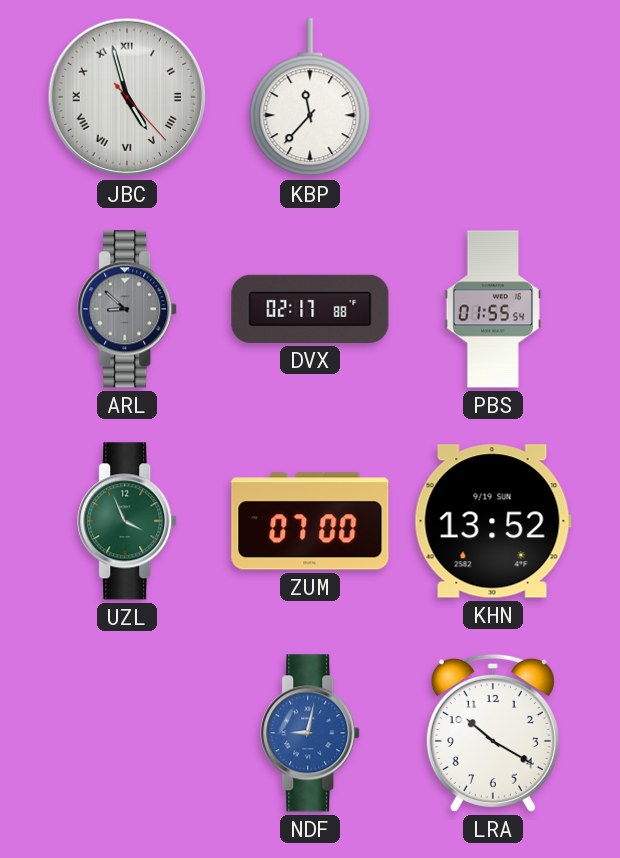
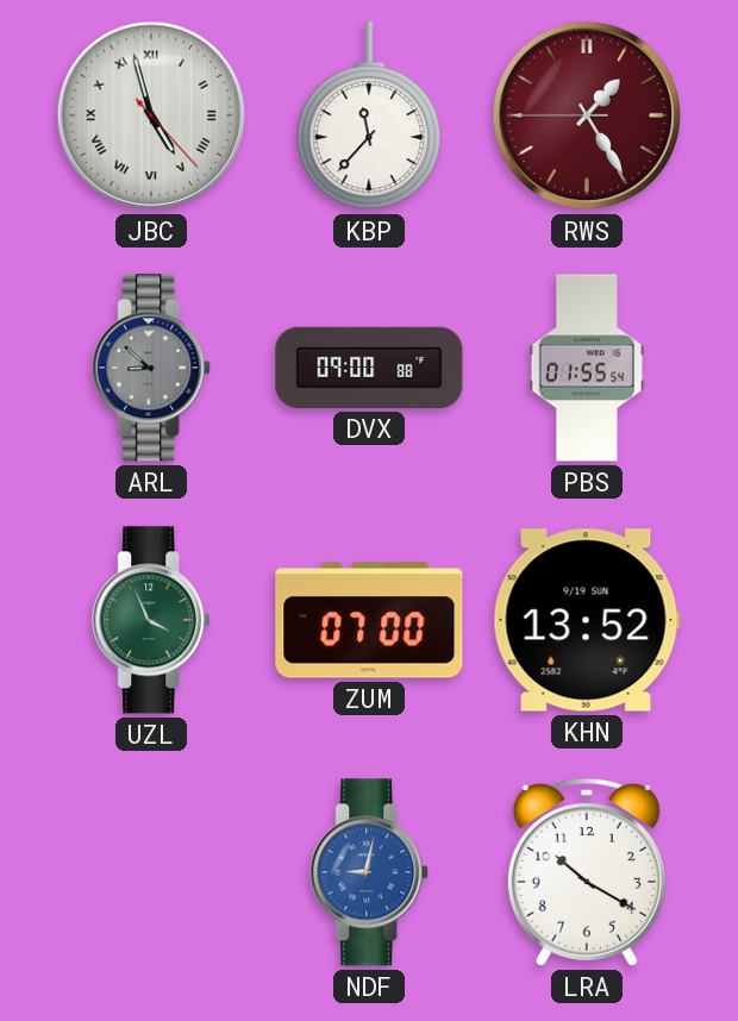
RWS: none -> 1:24 (587, 115)
DVX: 02:17 -> 09:00 (369, 368)
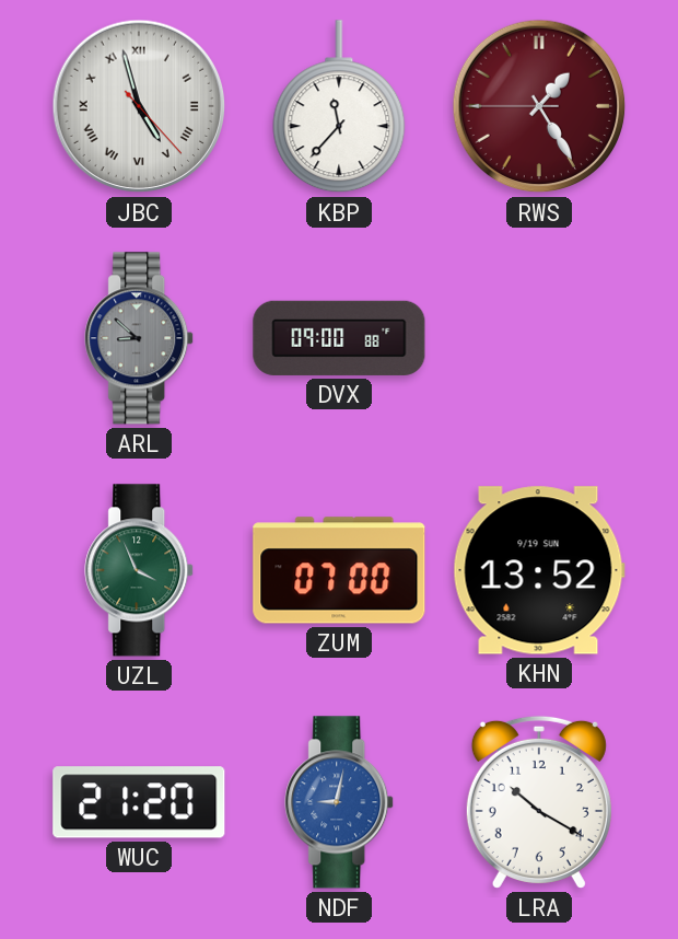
PBS: 01:55 -> none (587, 368)
WUC: none -> 21:20 (139, 802)
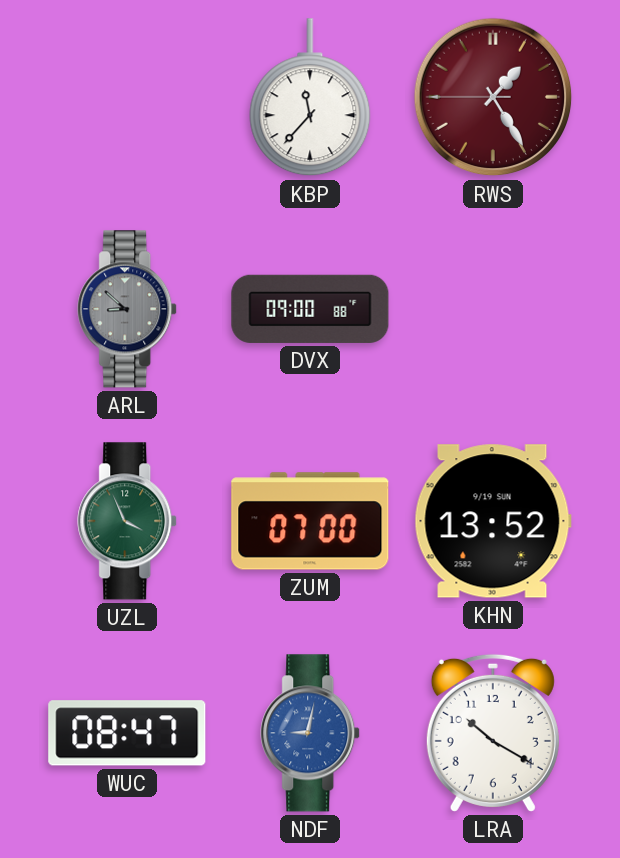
JBC: 4:57 -> none (139, 106)
WUC: 21:20 -> 08:47 (127, 733)
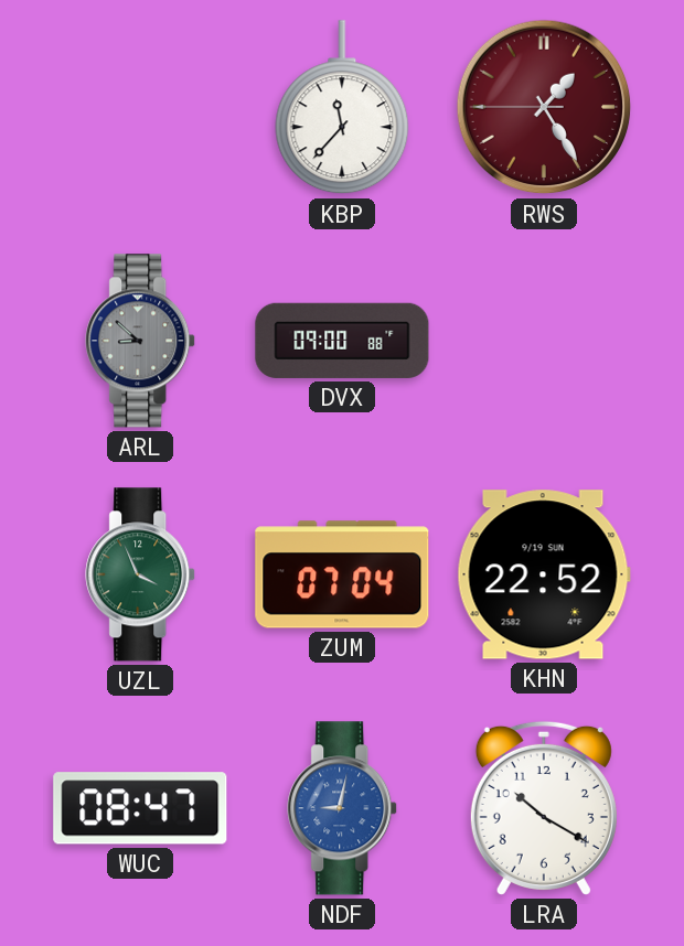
ZUM: 07:00 -> 07:04 (342, 574)
KHN: 13:52 -> 22:52 (544, 574)
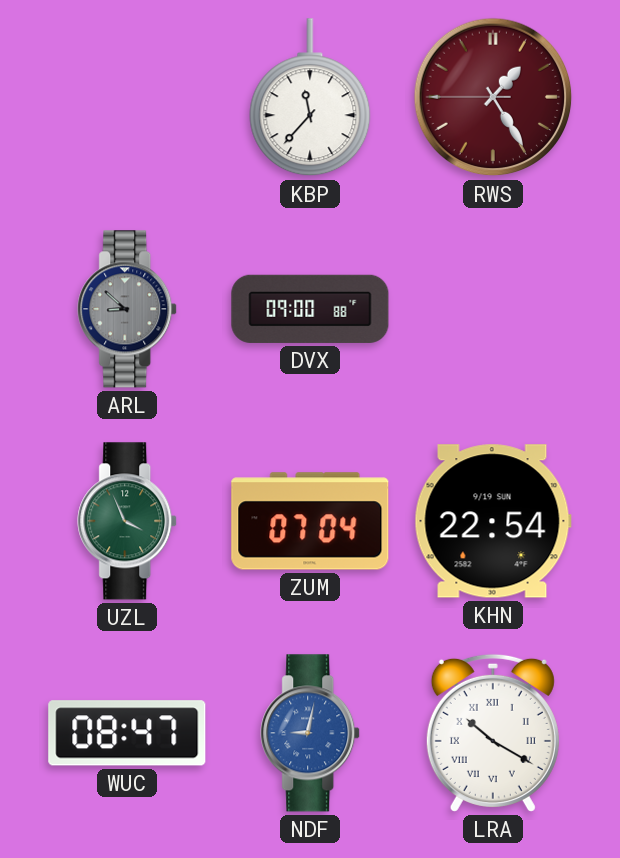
KHN: 22:52 -> 22:54 (493, 521)
LRA numerals: Arabic -> Roman (493, 733)
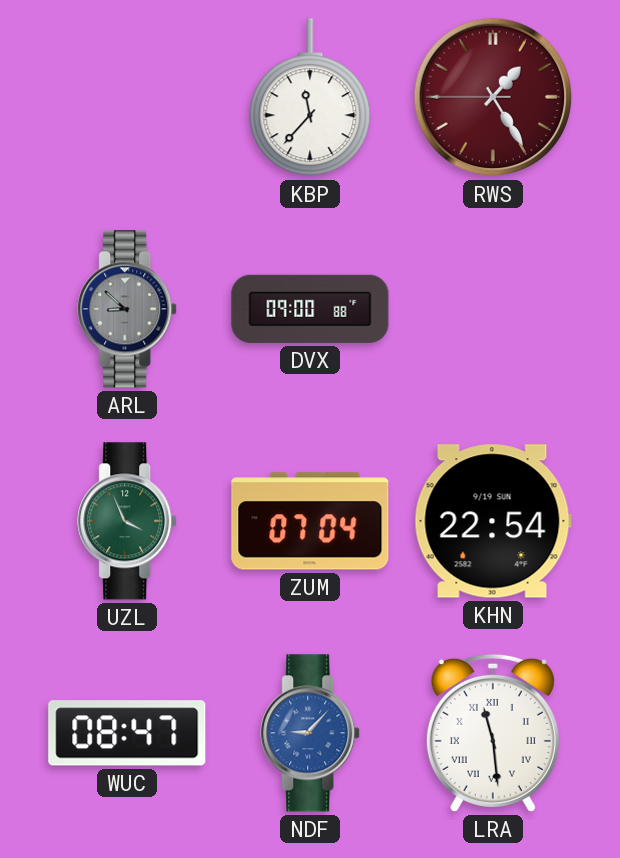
NDF: 9:02 -> 9:07 (311, 733)
LRA: 10:20 -> 11:29 (493, 733)
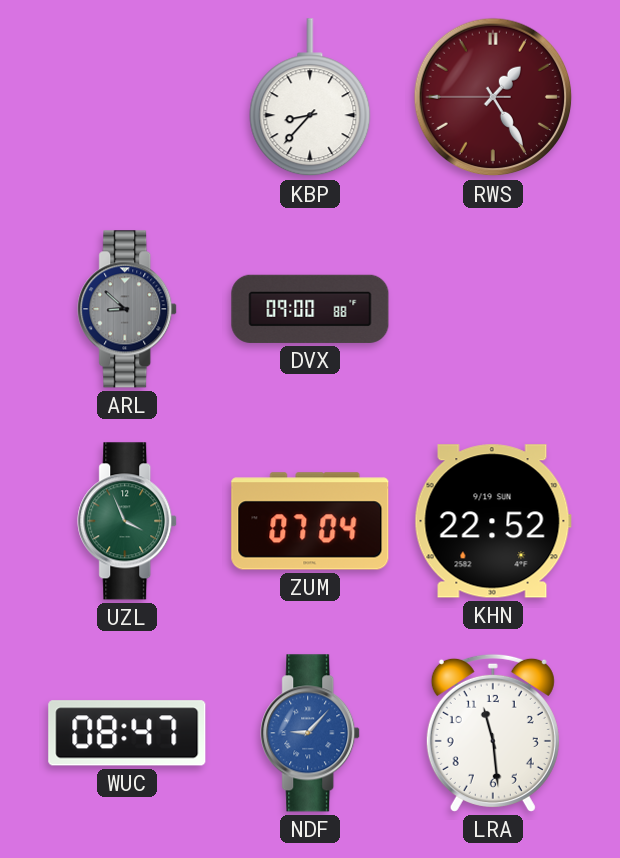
KBP: 11:37 -> 8:37 (310, 98)
KHN: 22:54 -> 22:52 (493, 521)
LRA numerals: Roman -> Arabic (493, 733)
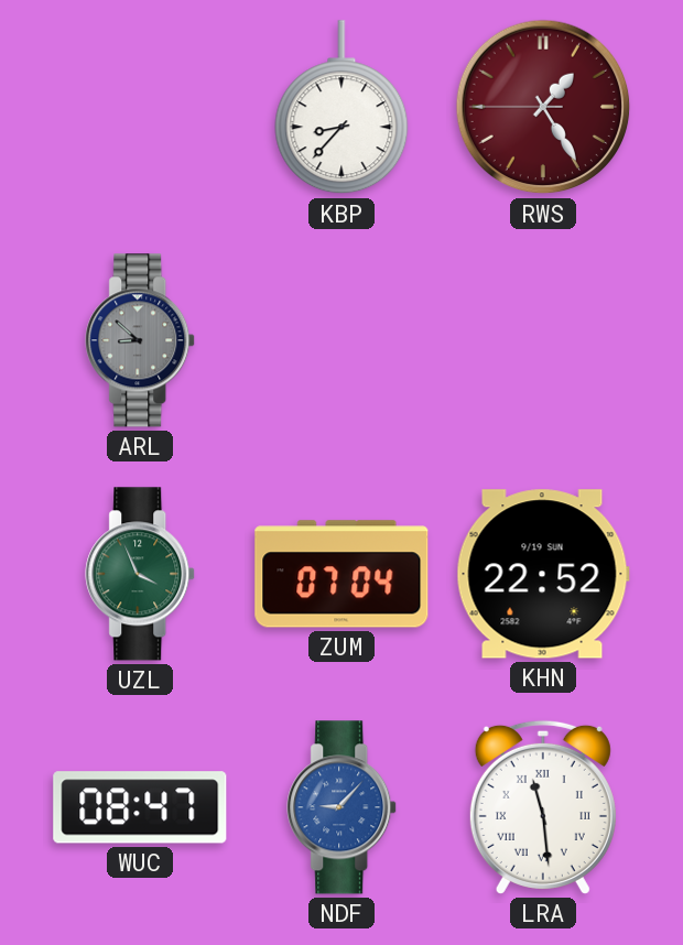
DVX: 09:00 -> none (310, 309)
LRA numerals: Arabic -> Roman (543, 807)
